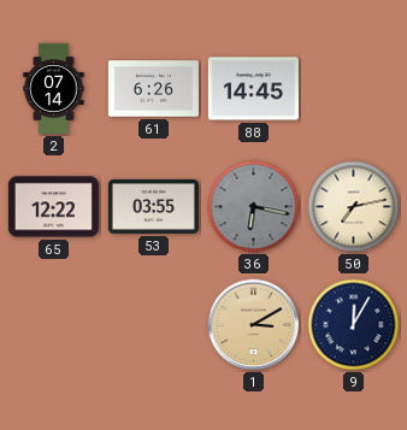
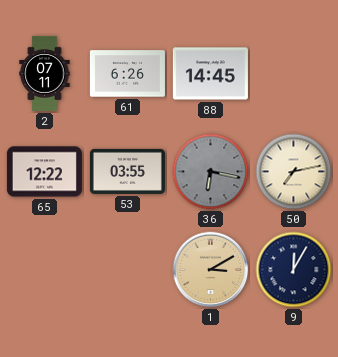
2: 07:14 -> 07:11 (45, 73)
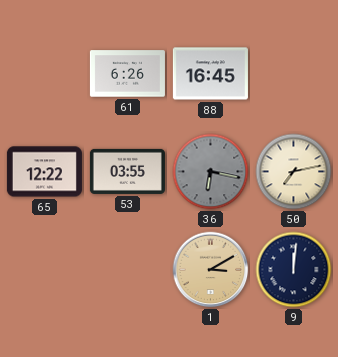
2: 07:11 -> none (45, 73)
88: 14:45 -> 16:45 (210, 74)
9: 12:05 -> 12:01 (294, 270)
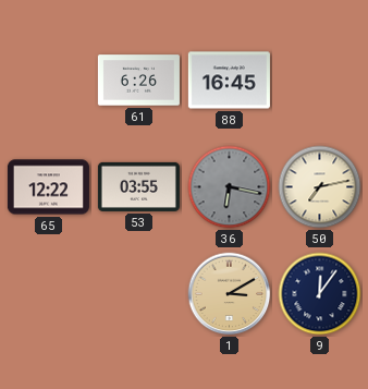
9: 12:01 -> 12:06 (320, 294)
